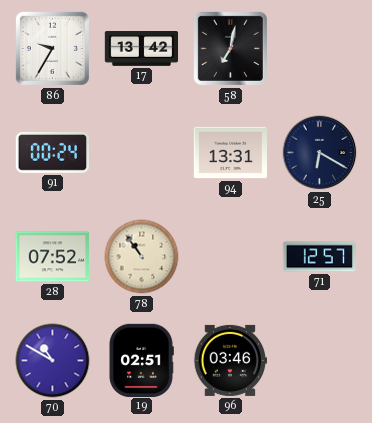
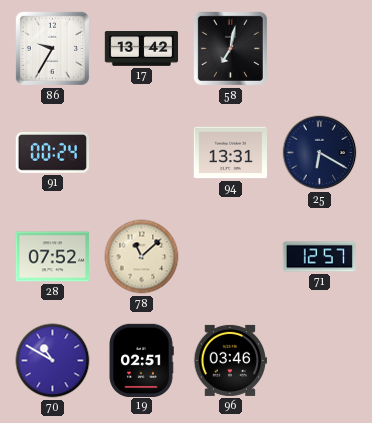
78: 10:54 -> 11:08 (142, 257)
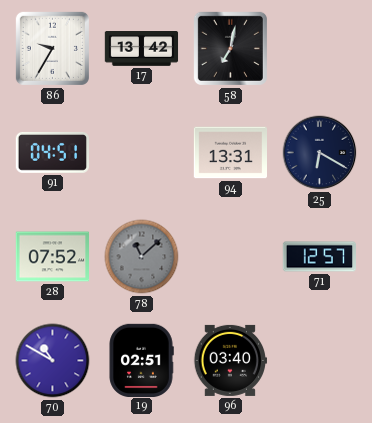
91: 00:24 -> 04:51 (52, 152)
78 dial: cream -> grey (142, 257)
96: 03:46 -> 03:40 (229, 360)
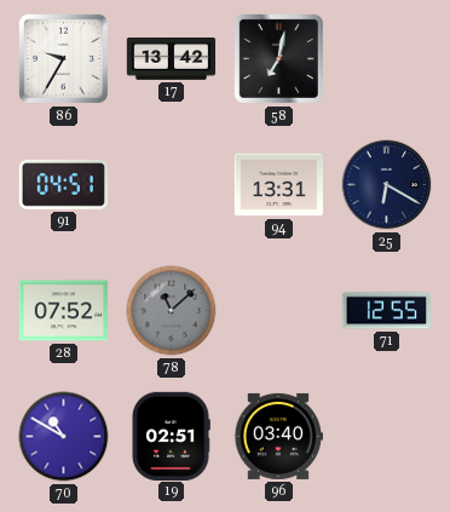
71: 12:57 -> 12:55 (386, 311)
